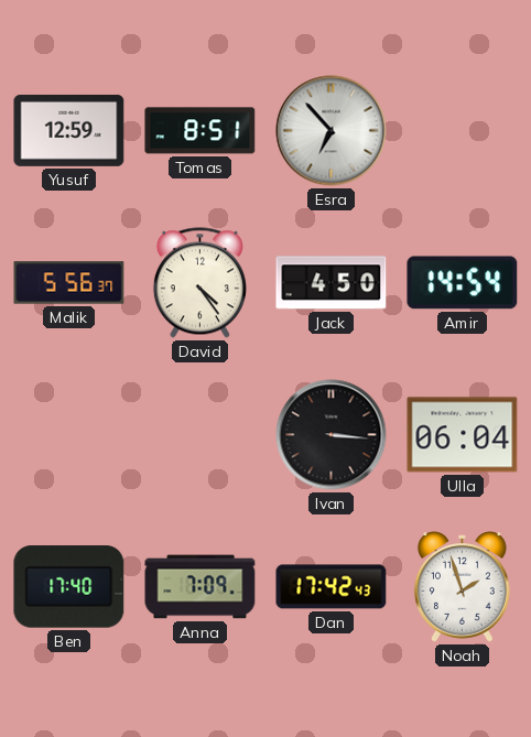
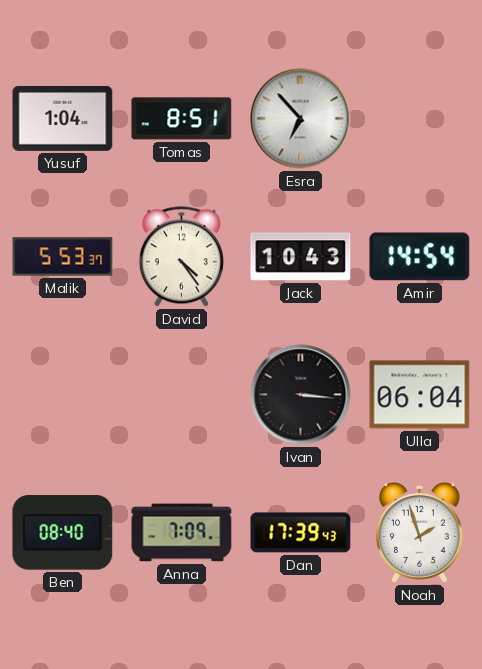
Yusuf: 12:59 -> 1:04 (63, 118)
Malik: 5:56 -> 5:53 (63, 257)
Jack: 4:50 -> 10:43 (301, 257)
Ben: 17:40 -> 08:40 (63, 533)
Dan: 17:42 -> 17:39 (301, 533)
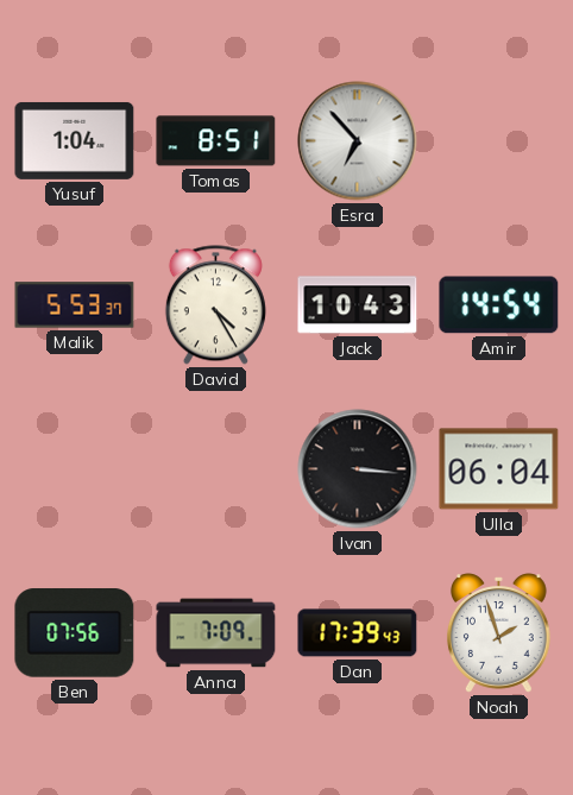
David: 4:24 -> 4:25 (215, 305)
Ben: 08:40 -> 07:56 (75, 633)
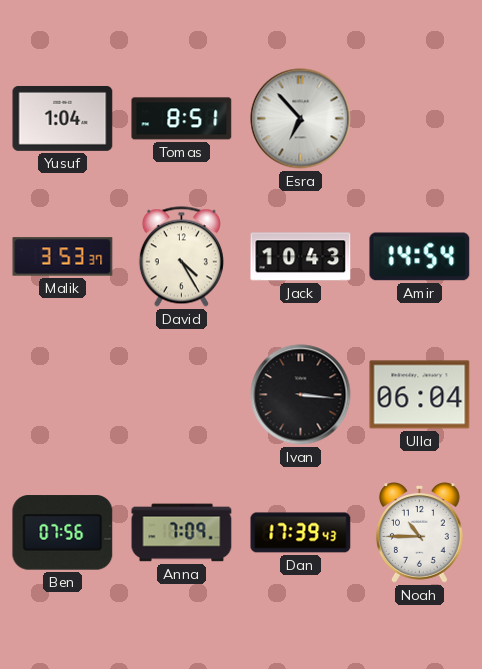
Malik: 5:53 -> 3:53 (63, 257)
Noah: 1:57 -> 10:45 (420, 533)
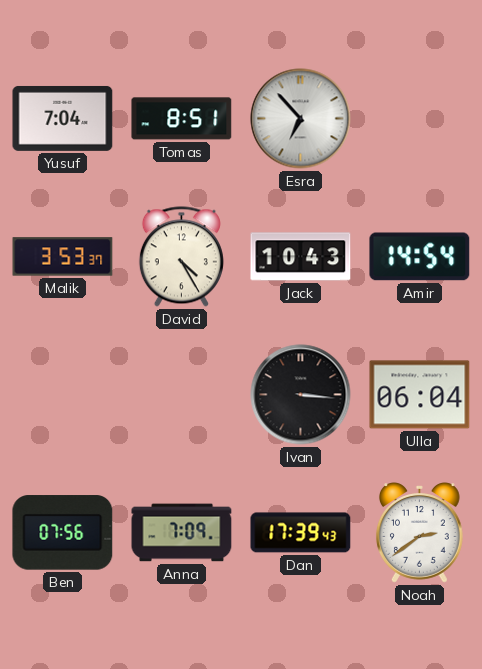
Yusuf: 1:04 -> 7:04 (63, 118)
Noah: 10:45 -> 2:39 (420, 533)
